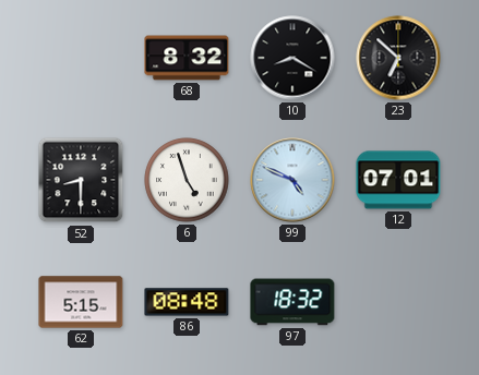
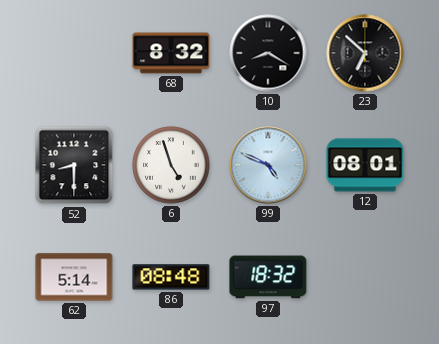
12: 07:01 -> 08:01 (365, 165)
62: 5:15 -> 5:14 (74, 277)
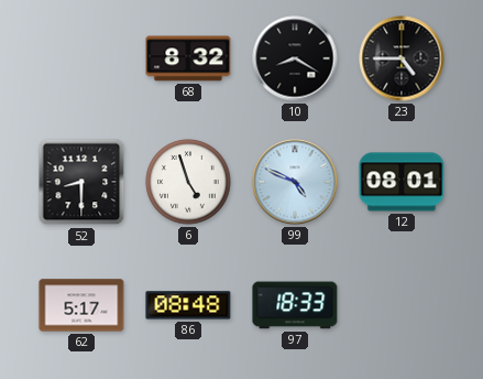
23: 6:52 -> 4:45 (402, 58)
62: 5:14 -> 5:17 (81, 305)
97: 18:32 -> 18:33 (295, 305)
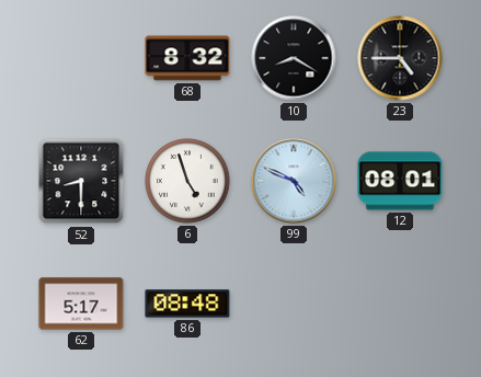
97: 18:33 -> none (295, 305)
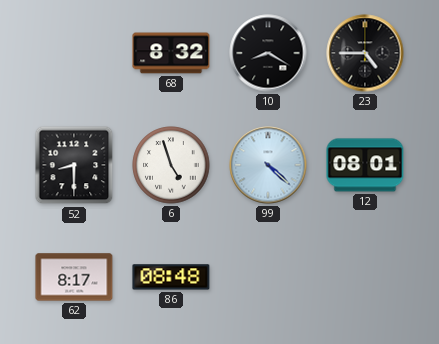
99: 4:49 -> 4:22 (268, 165)
62: 5:17 -> 8:17 (74, 277)
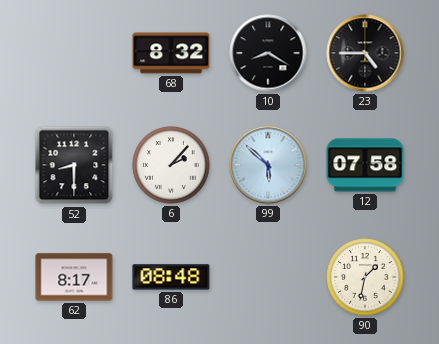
6: 4:57 -> 2:07 (171, 165)
99: 4:22 -> 5:52 (268, 165)
12: 08:01 -> 07:58 (365, 165)
90: none -> 1:32 (365, 277)
